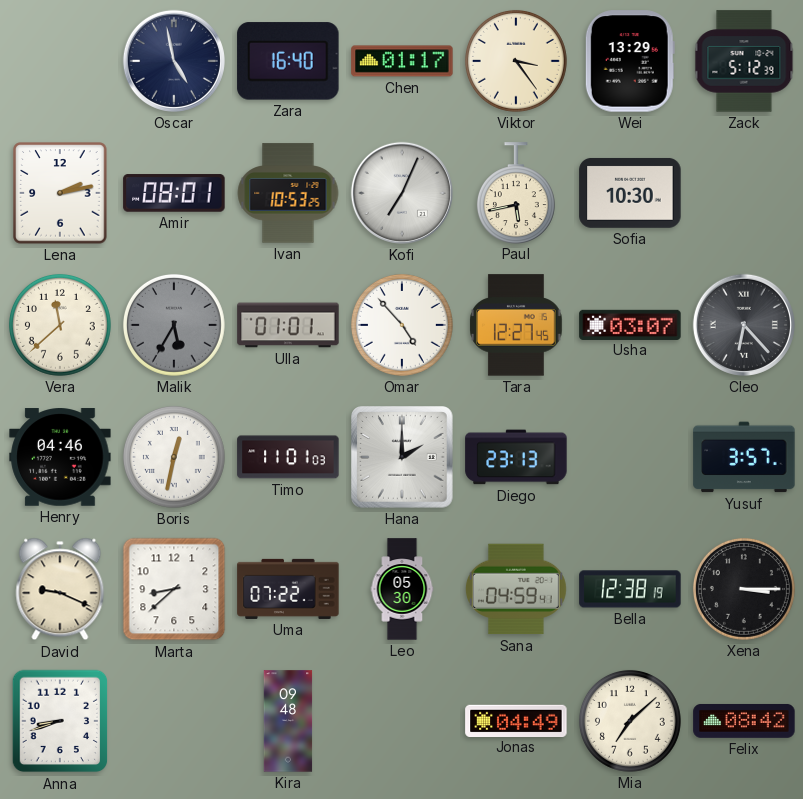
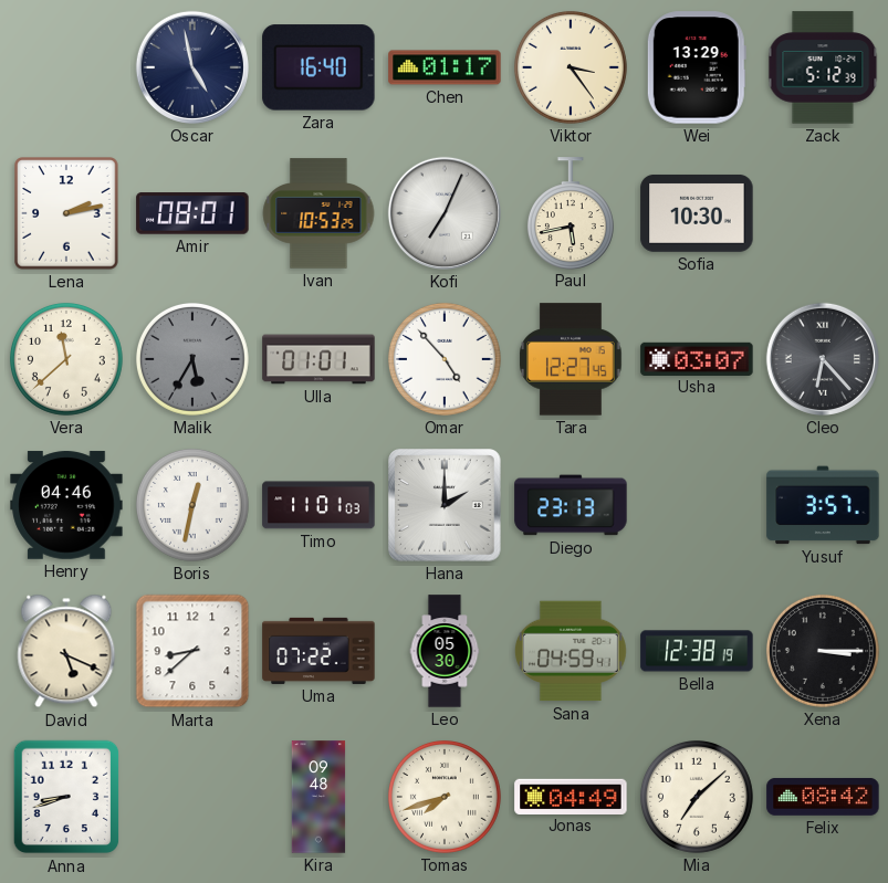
David: 9:19 -> 5:19 (66, 651)
Tomas: none -> 7:42 (445, 797)
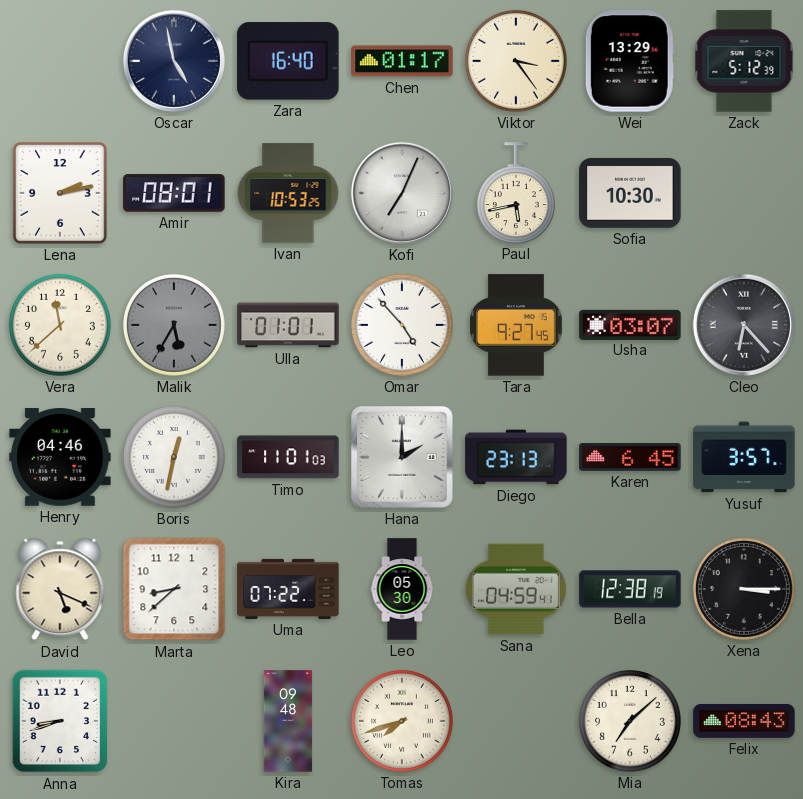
Tara: 12:27 -> 9:27 (516, 325)
Karen: none -> 6:45 (630, 457)
Jonas: 04:49 -> none (571, 796)
Felix: 08:42 -> 08:43 (744, 721)
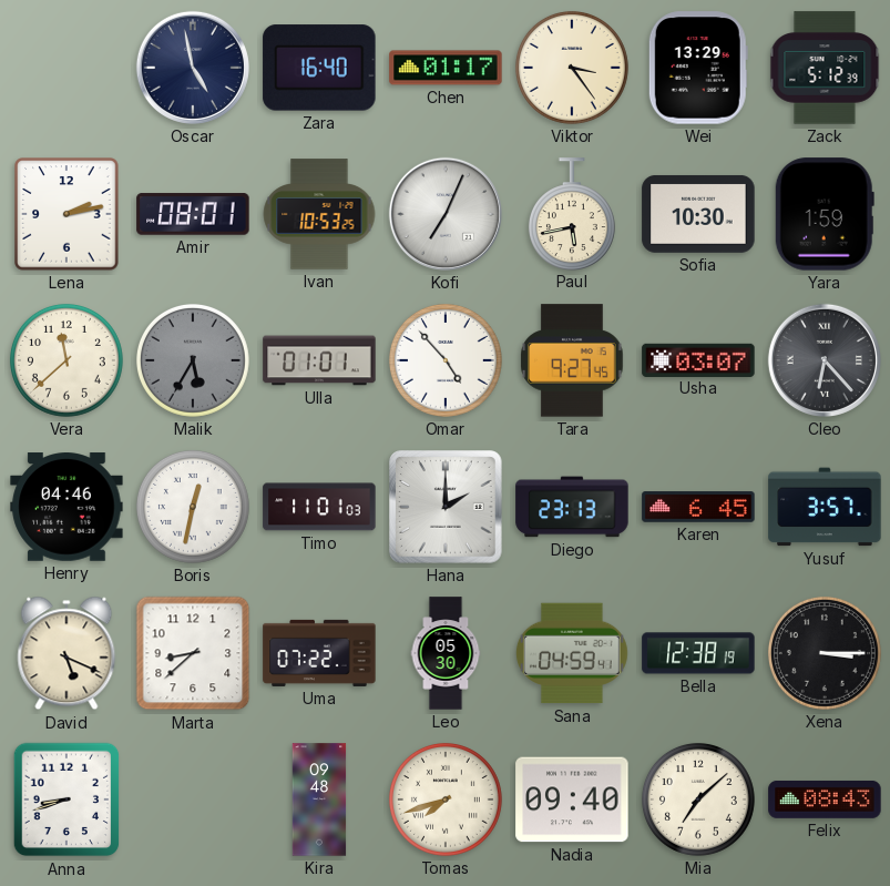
Yara: none -> 1:59 (825, 214)
Nadia: none -> 09:40 (572, 800)
